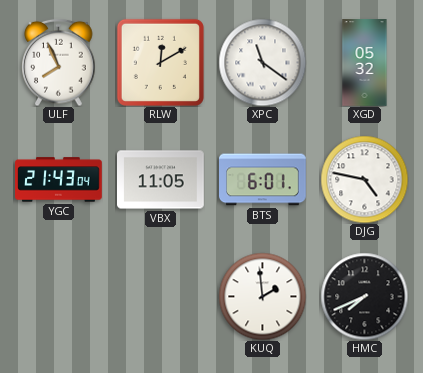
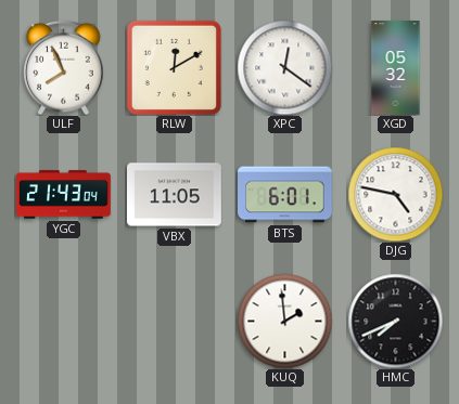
XPC: 11:21 -> 12:21 (284, 67)
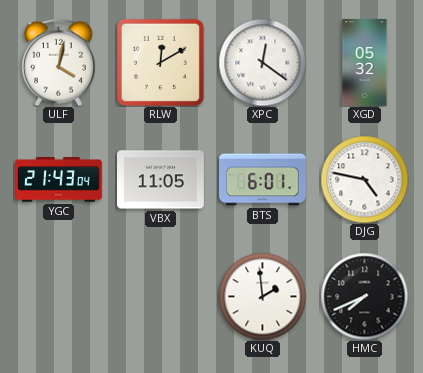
ULF: 7:56 -> 4:02 (59, 62)
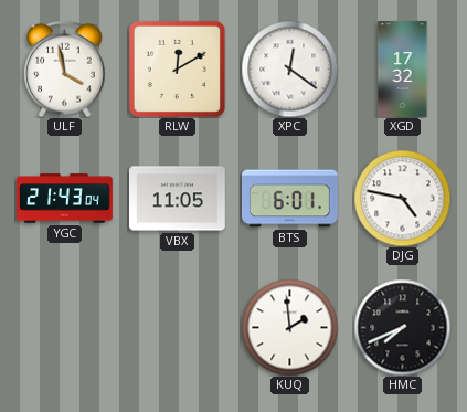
ULF: 4:02 -> 3:58 (65, 68)
XGD: 05:32 -> 17:32 (403, 70)
